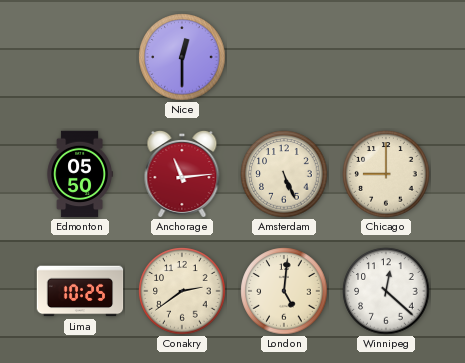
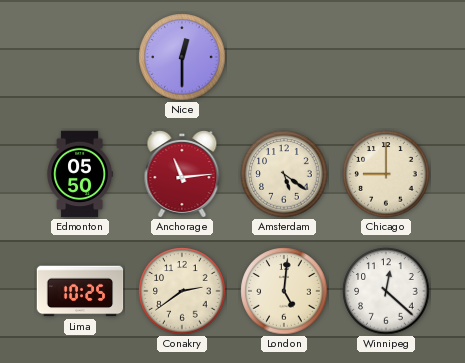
Amsterdam: 5:26 -> 5:21 (284, 174)
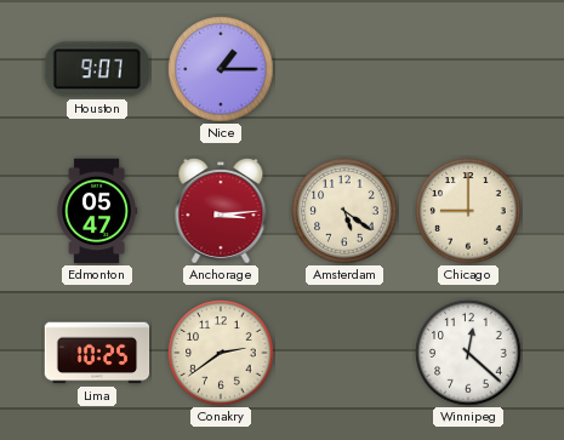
Houston: none -> 9:07 (97, 69)
Nice: 12:30 -> 1:15 (221, 69)
Edmonton: 05:50 -> 05:47 (97, 211)
Anchorage: 11:14 -> 3:14 (221, 211)
London: 5:01 -> none (284, 291)
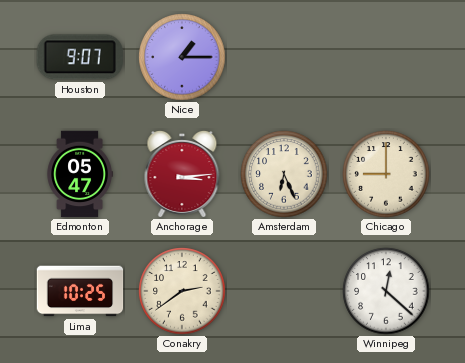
Amsterdam: 5:21 -> 6:26 (284, 174)
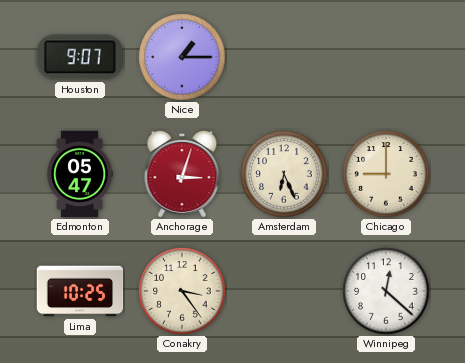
Anchorage: 3:14 -> 3:03 (182, 174)
Conakry: 2:39 -> 3:24 (182, 291)
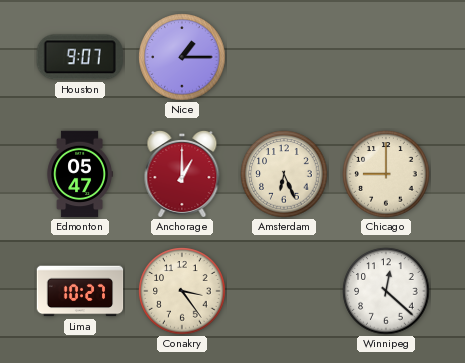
Anchorage: 3:03 -> 1:00 (182, 174)
Lima: 10:25 -> 10:27 (80, 291)
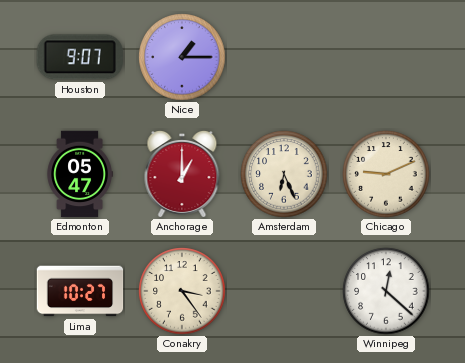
Chicago: 9:00 -> 9:11 (386, 174)
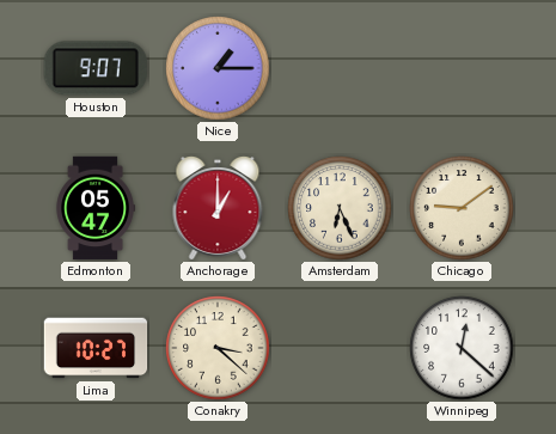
Chicago: 9:11 -> 9:09 (462, 208)
Conakry: 3:24 -> 3:22 (218, 348)
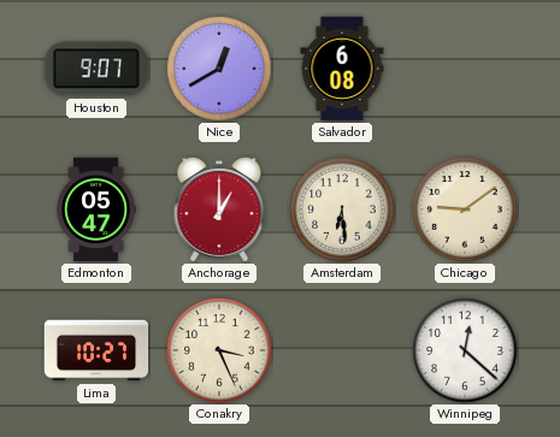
Nice: 1:15 -> 12:40 (219, 69)
Salvador: none -> 6:08 (342, 69)
Amsterdam: 6:26 -> 6:29 (342, 209)
Conakry: 3:22 -> 3:26 (219, 350)
